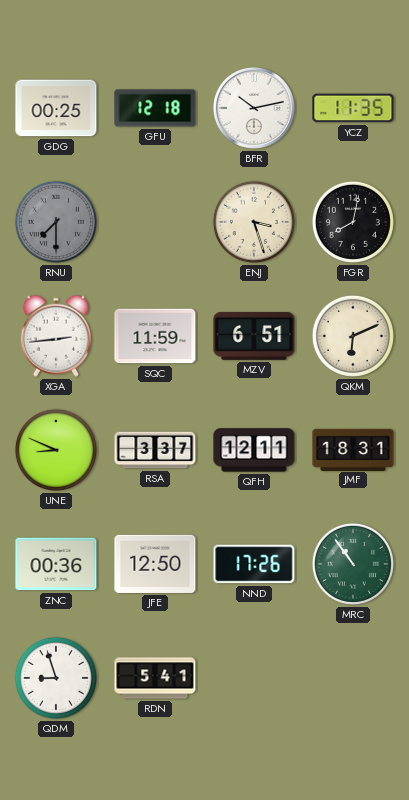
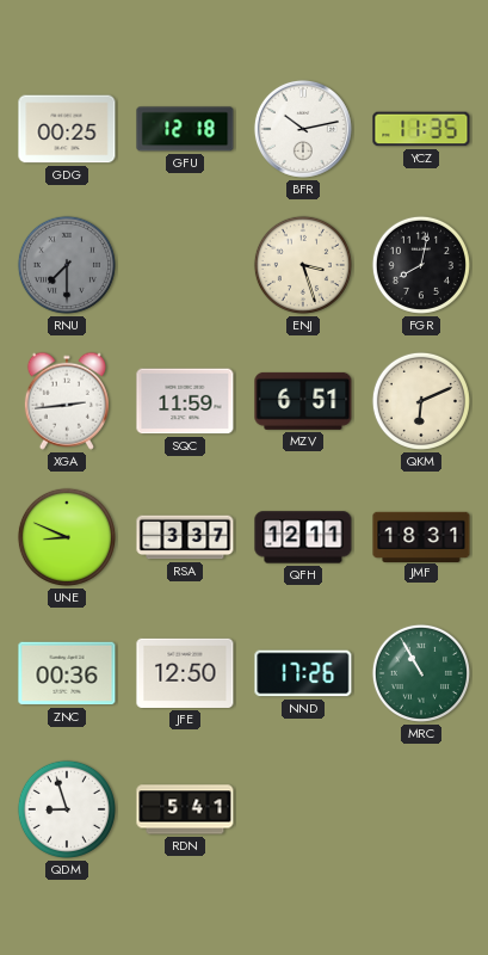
MRC: 10:54 -> 10:55 (421, 673)
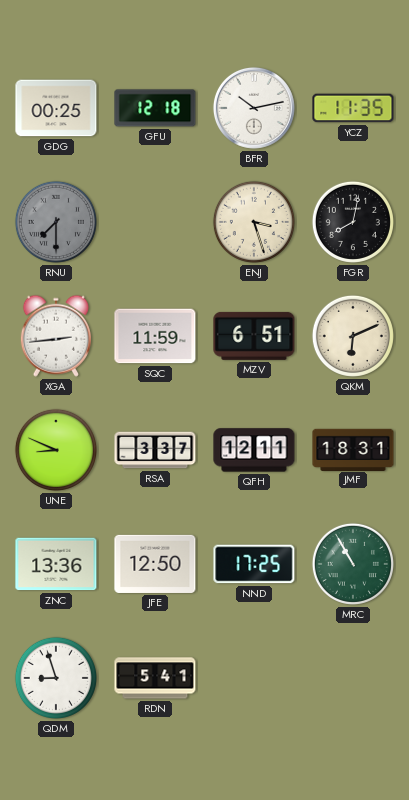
ZNC: 00:36 -> 13:36 (56, 564)
NND: 17:26 -> 17:25 (254, 564)
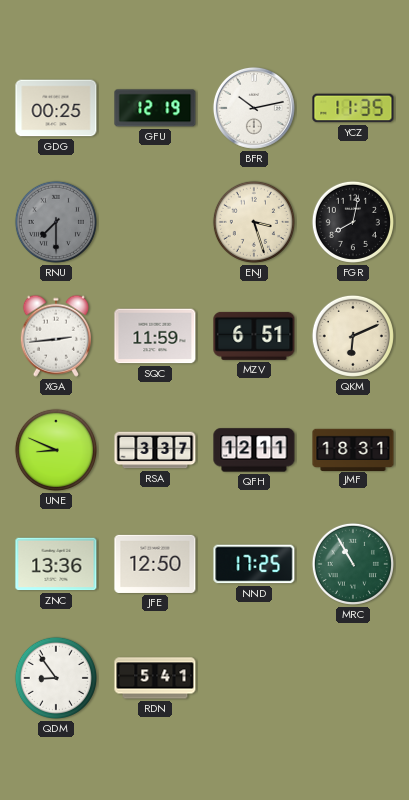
GFU: 12:18 -> 12:19 (155, 108)
QDM: 8:57 -> 8:54 (56, 678)
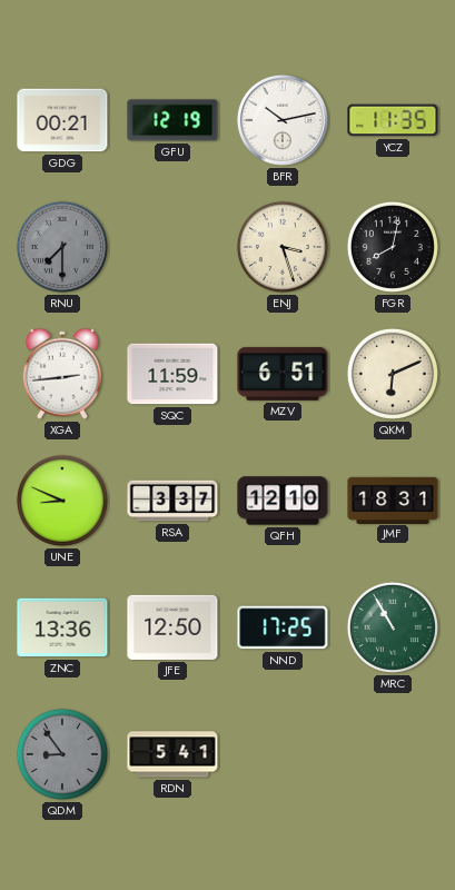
GDG: 00:25 -> 00:21 (62, 120)
QFH: 12:11 -> 12:10 (283, 501)
QDM dial: white -> grey (62, 754)
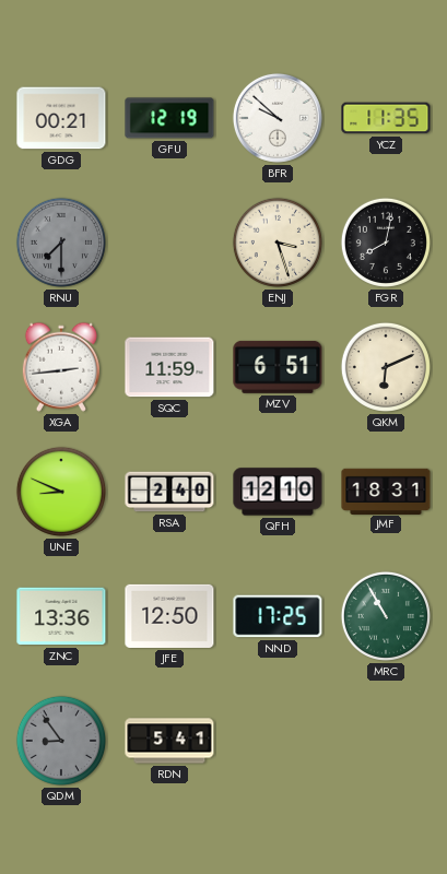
BFR: 10:13 -> 9:52 (278, 118)
RSA: 3:37 -> 2:40 (169, 492)
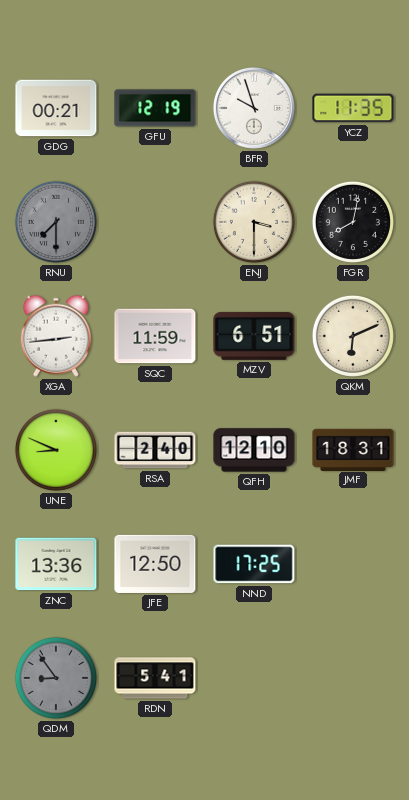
BFR: 9:52 -> 9:57 (254, 108)
ENJ: 3:27 -> 3:30 (254, 222)
MRC: 10:55 -> none (386, 616)
